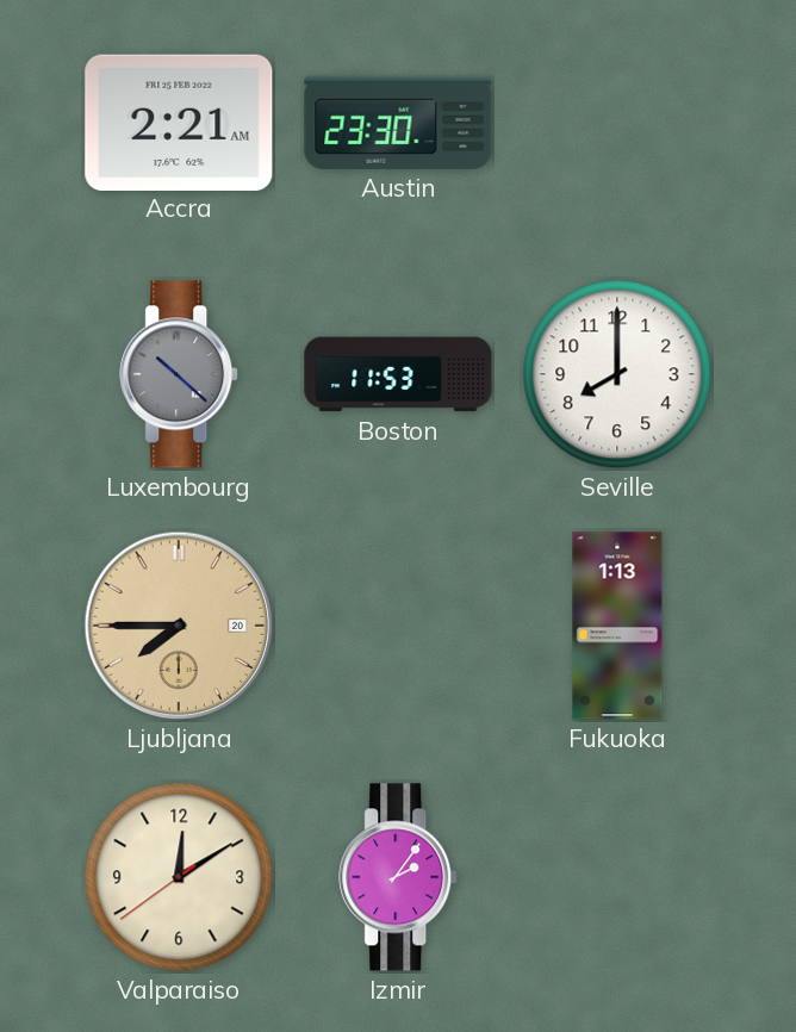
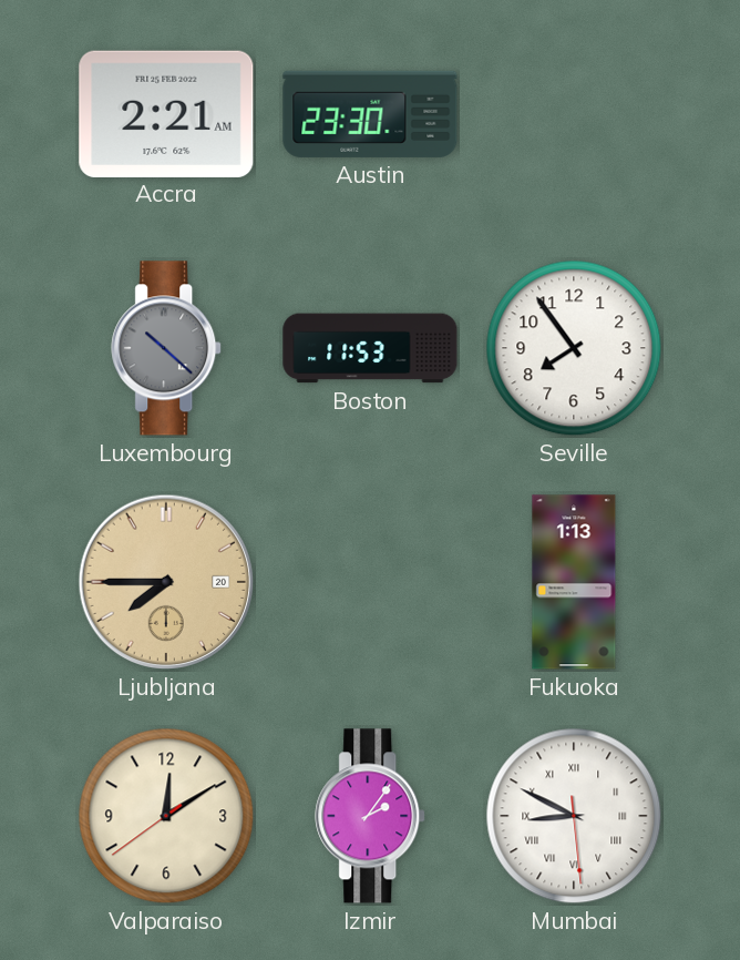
Seville: 8:00 -> 7:54 (574, 348)
Mumbai: none -> 8:49 (574, 816)
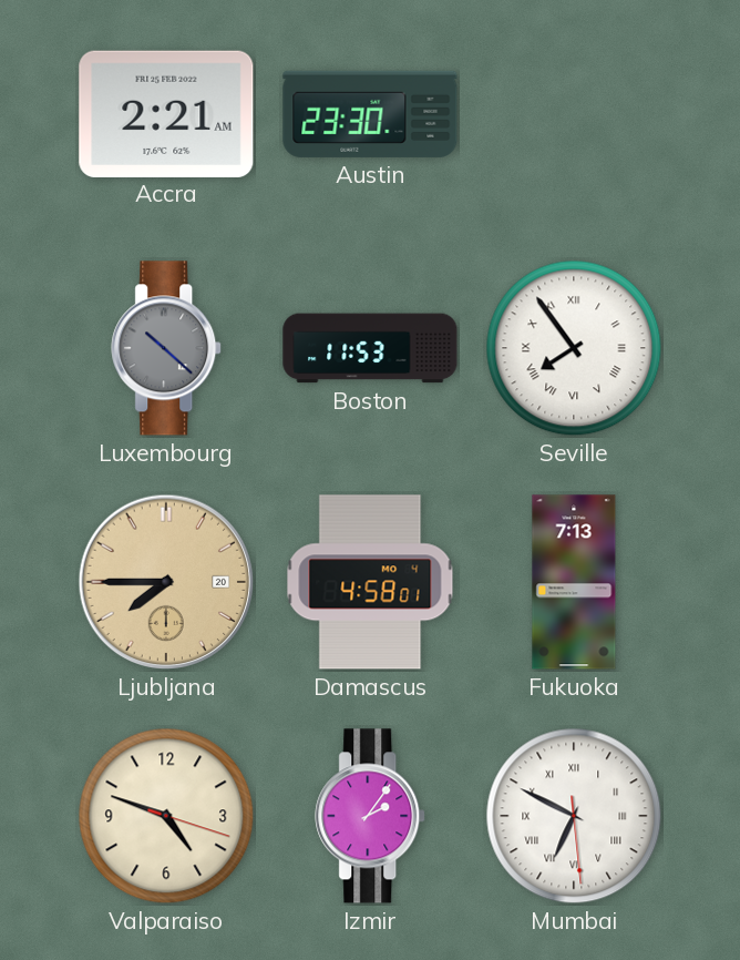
Seville numerals: Arabic -> Roman (574, 348)
Damascus: none -> 4:58 (370, 582)
Fukuoka: 1:13 -> 7:13 (574, 582)
Valparaiso: 12:09 -> 4:48 (166, 816)
Mumbai: 8:49 -> 6:49 (574, 816)
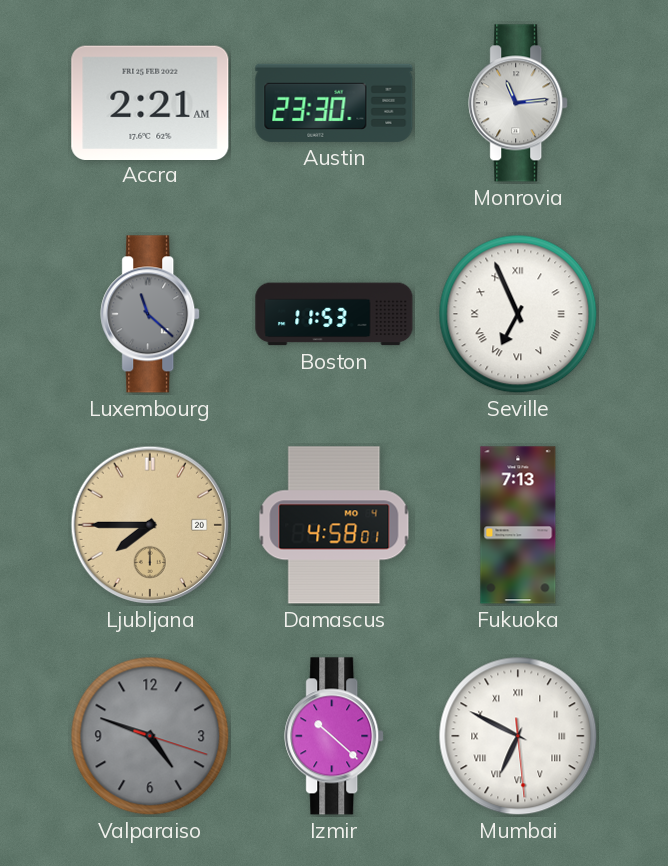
Monrovia: none -> 11:14 (519, 103)
Luxembourg: 10:22 -> 11:22 (151, 314)
Seville: 7:54 -> 6:56 (518, 314)
Valparaiso dial: cream -> grey (150, 736)
Izmir: 2:06 -> 10:22 (335, 736)
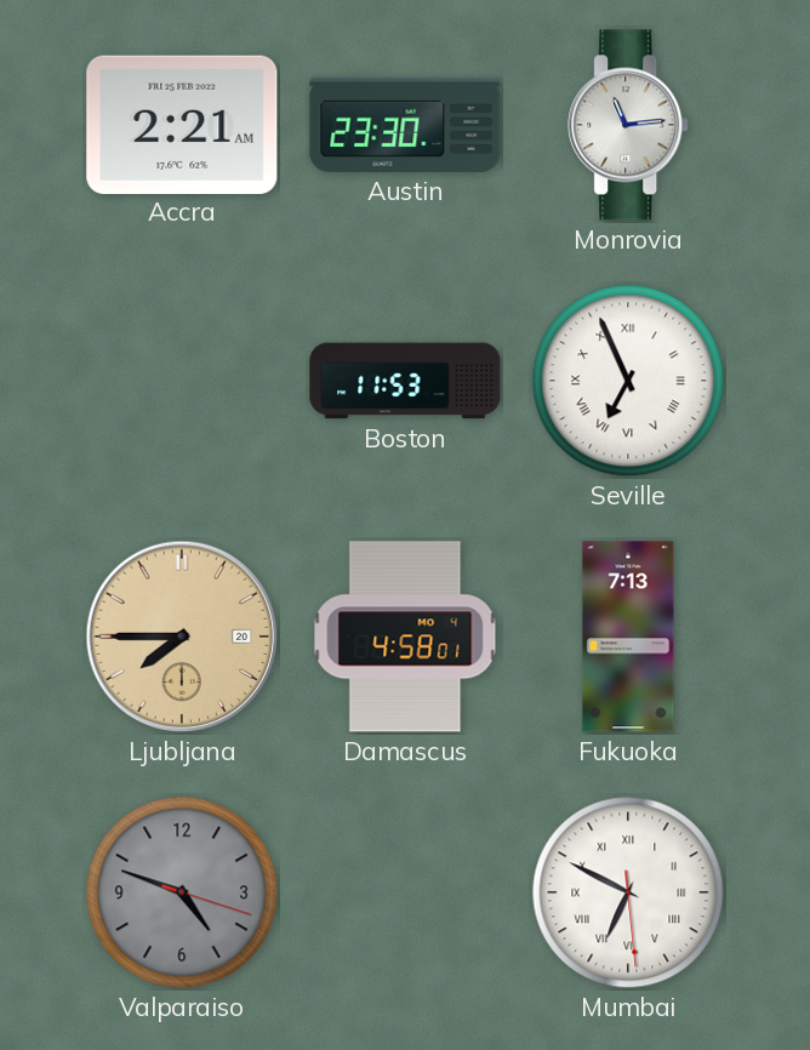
Luxembourg: 11:22 -> none (151, 314)
Izmir: 10:22 -> none (335, 736)
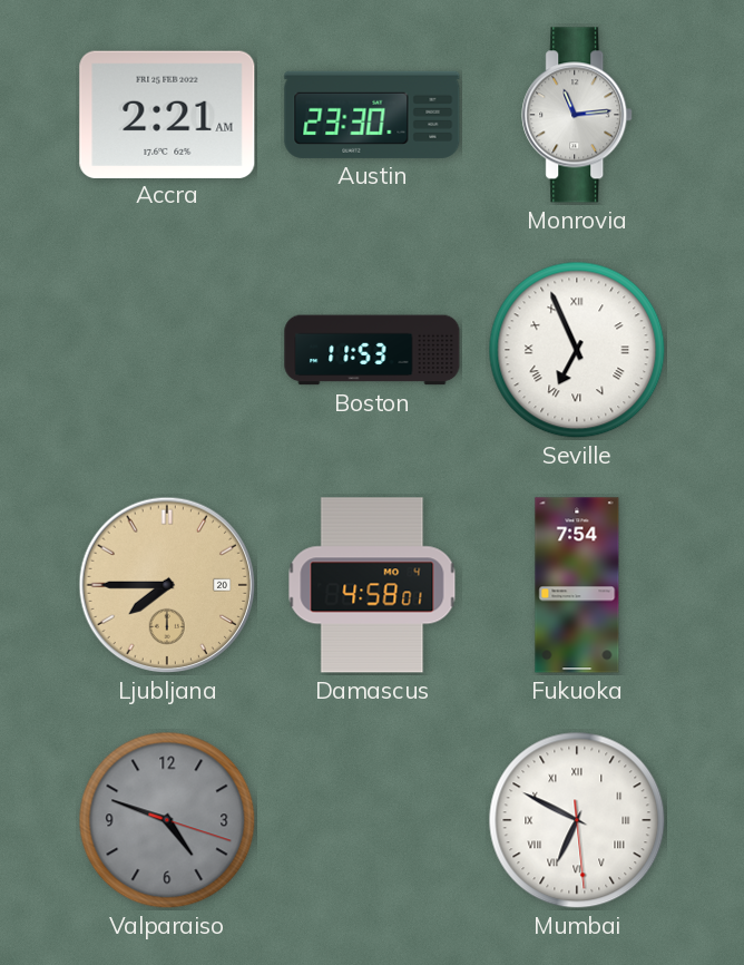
Fukuoka: 7:13 -> 7:54 (577, 585)
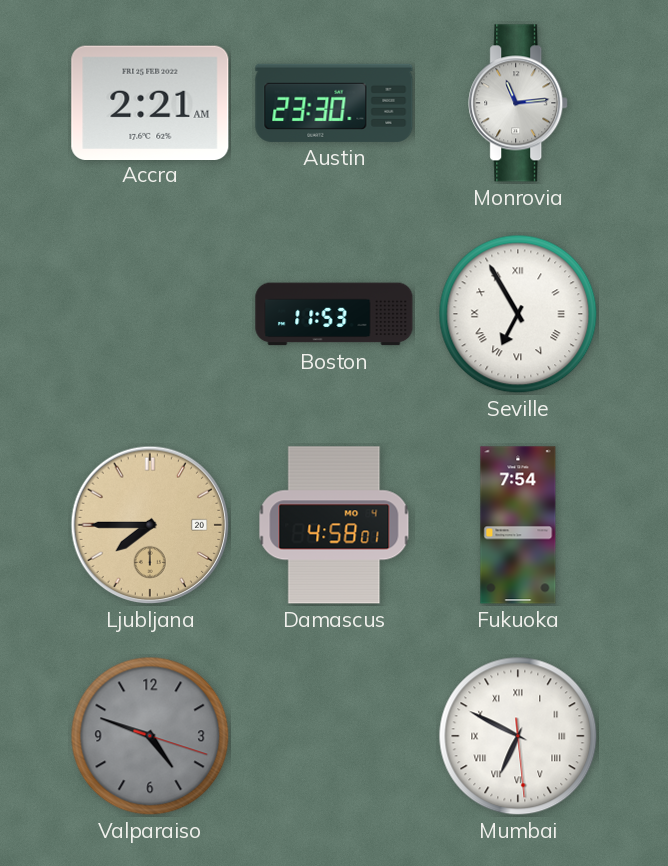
Seville: 6:56 -> 6:55 (518, 314)
